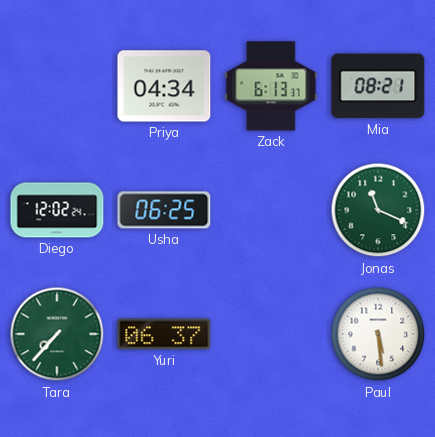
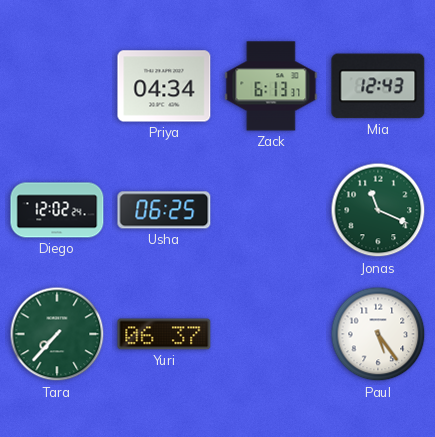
Mia: 08:21 -> 12:43 (378, 86)
Paul: 5:29 -> 5:24 (378, 334)
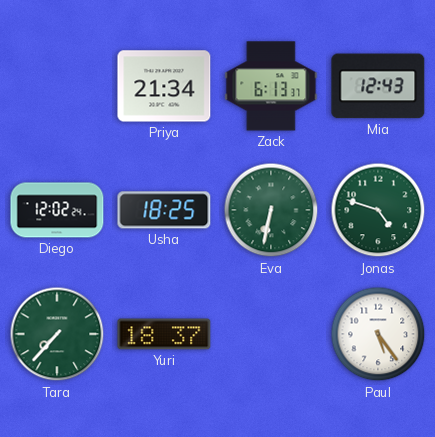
Priya: 04:34 -> 21:34 (164, 86)
Usha: 06:25 -> 18:25 (164, 210)
Eva: none -> 6:32 (271, 210)
Jonas: 11:19 -> 4:48 (378, 210)
Yuri: 06:37 -> 18:37 (164, 334)
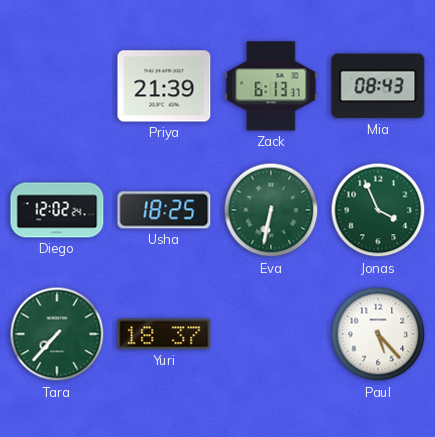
Priya: 21:34 -> 21:39 (164, 86)
Mia: 12:43 -> 08:43 (378, 86)
Jonas: 4:48 -> 3:56 (378, 210)
Paul: 5:24 -> 5:23 (378, 334)
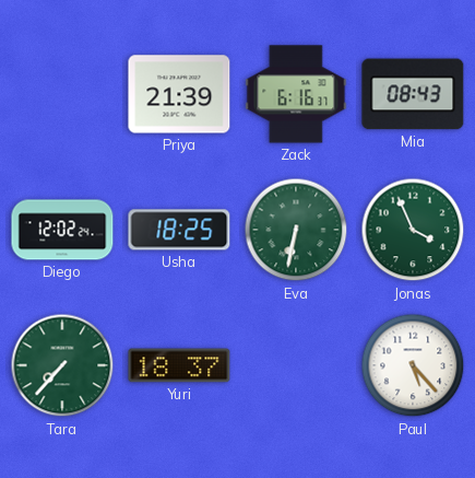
Zack: 6:13 -> 6:16 (296, 94)
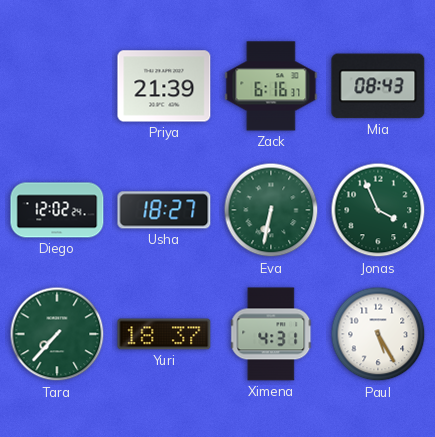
Usha: 18:25 -> 18:27 (164, 210)
Ximena: none -> 4:31 (272, 334)
Paul: 5:23 -> 5:25 (378, 334)
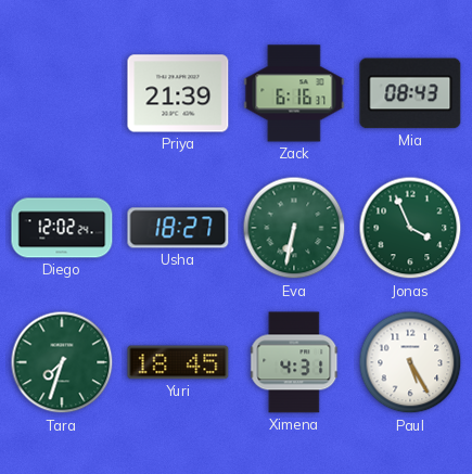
Tara: 7:37 -> 7:33 (62, 362)
Yuri: 18:37 -> 18:45 (178, 362)
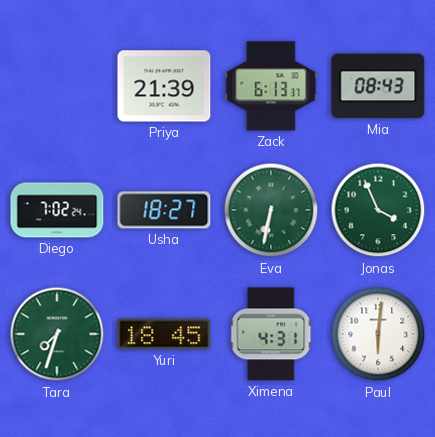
Zack: 6:16 -> 6:13 (271, 86)
Diego: 12:02 -> 7:02 (57, 210)
Paul: 5:25 -> 6:01 (378, 334)
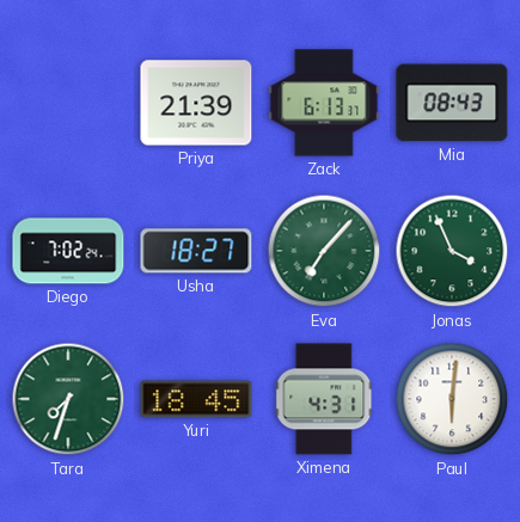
Eva: 6:32 -> 7:07 (324, 251)
